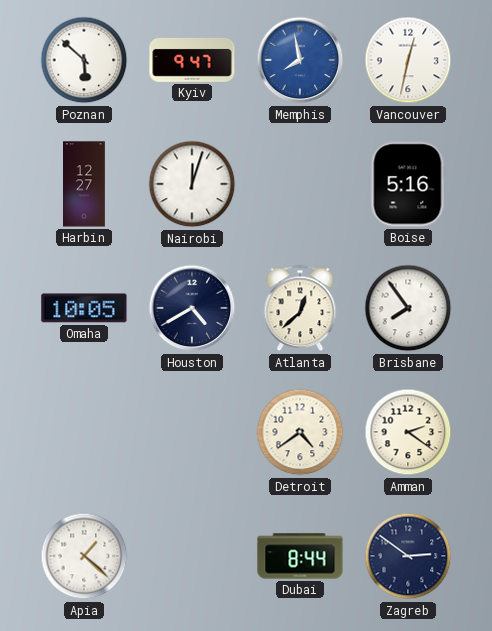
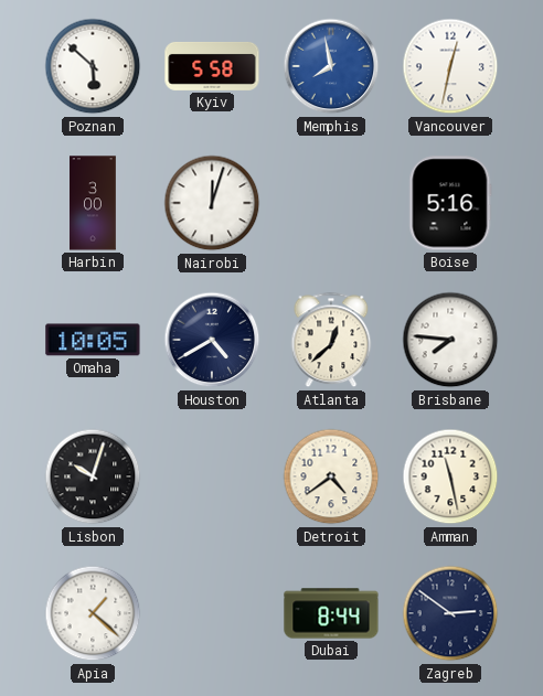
Kyiv: 9:47 -> 5:58 (212, 66)
Harbin: 12:27 -> 3:00 (94, 203)
Brisbane: 7:54 -> 7:46 (450, 340)
Lisbon: none -> 10:03 (93, 477)
Amman: 2:21 -> 11:28 (450, 477)
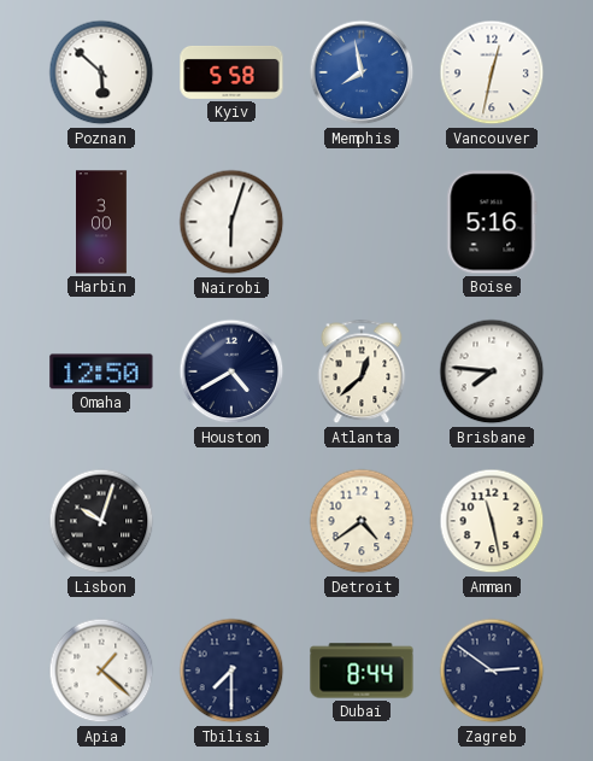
Nairobi: 12:03 -> 6:03 (231, 222)
Omaha: 10:05 -> 12:50 (101, 371)
Tbilisi: none -> 7:30 (231, 671)
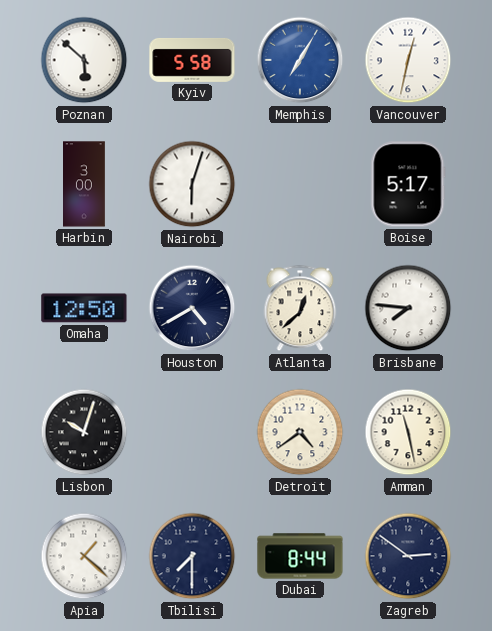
Memphis: 7:58 -> 7:05 (300, 60)
Boise: 5:16 -> 5:17 (408, 184)
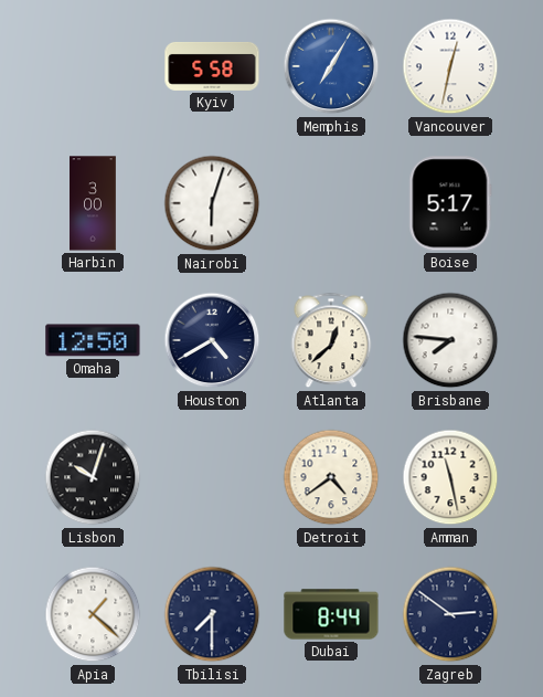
Poznan: 5:52 -> none (84, 60)
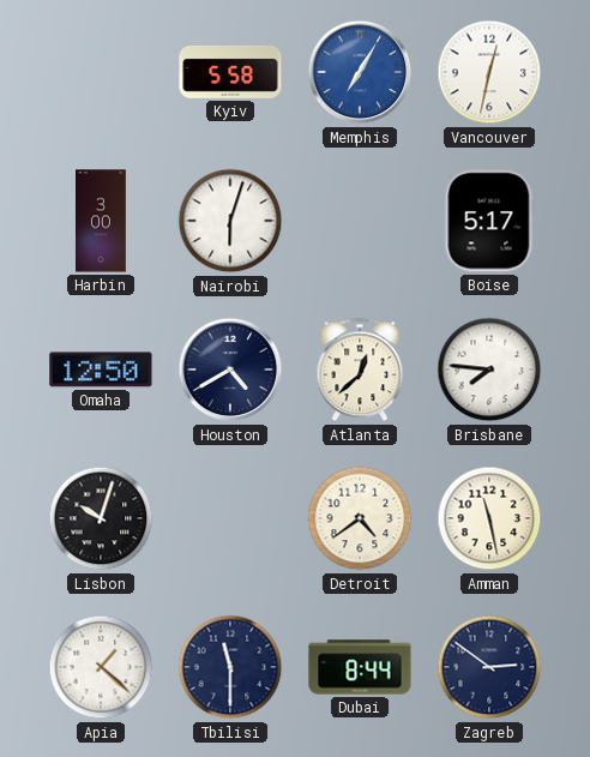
Tbilisi: 7:30 -> 11:30 (230, 667)
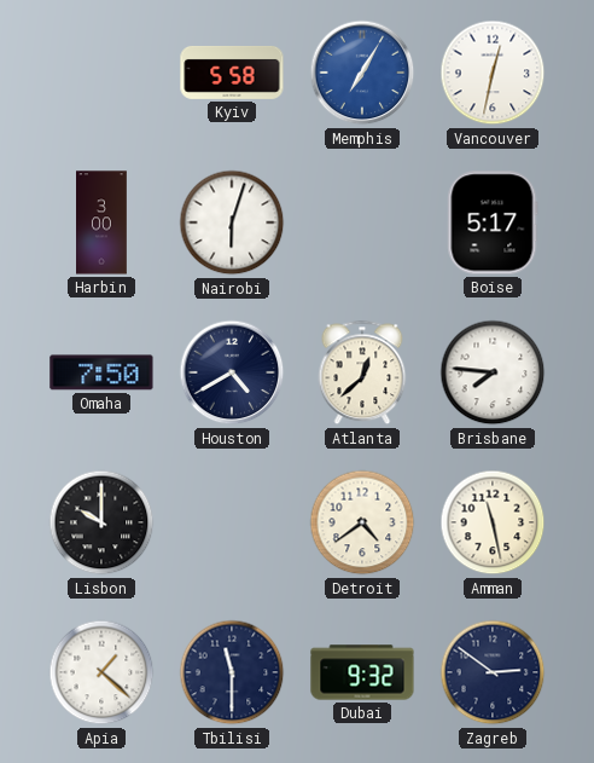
Omaha: 12:50 -> 7:50 (101, 372)
Lisbon: 10:03 -> 10:00 (101, 522)
Dubai: 8:44 -> 9:32 (362, 672)
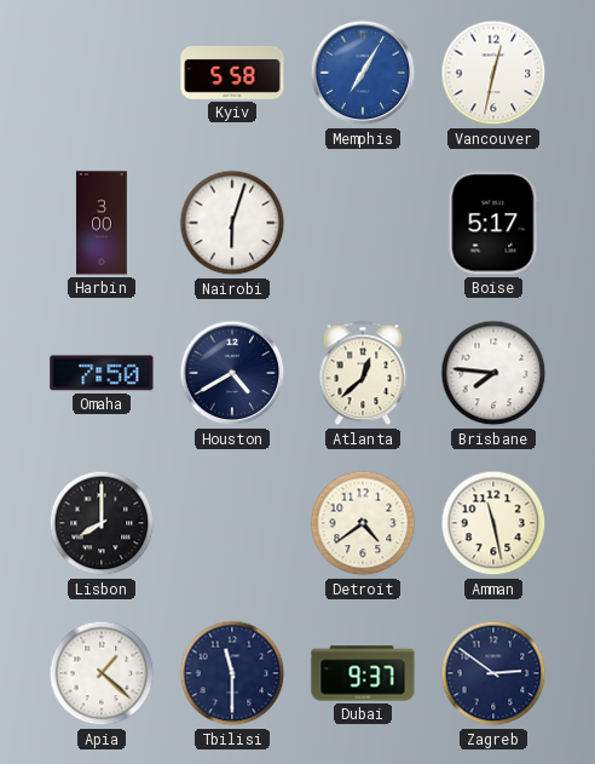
Lisbon: 10:00 -> 8:00 (102, 523)
Dubai: 9:32 -> 9:37 (363, 673)
